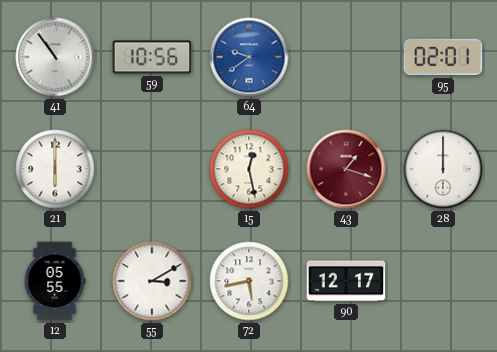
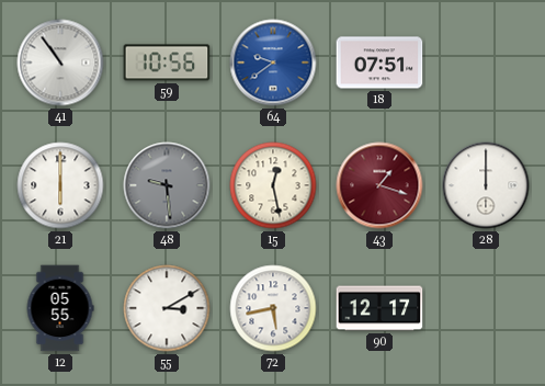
18: none -> 07:51 (379, 63)
95: 02:01 -> none (443, 57)
48: none -> 9:29 (167, 185)
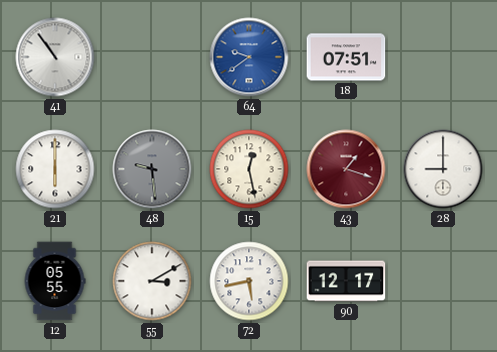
59: 10:56 -> none (167, 63)
28: 12:00 -> 9:00 (443, 169)
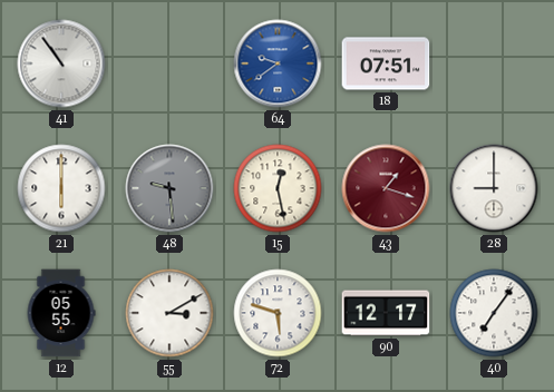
72: 5:43 -> 5:48 (278, 313)
40: none -> 7:06 (494, 313)
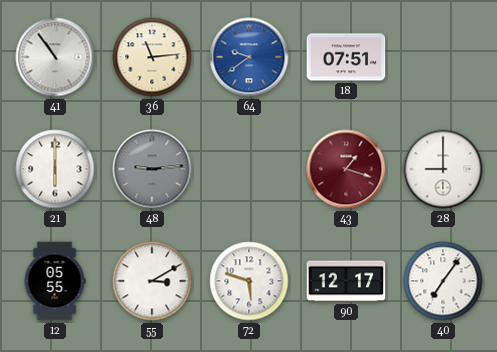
36: none -> 11:14 (152, 57)
48: 9:29 -> 9:14 (152, 169)
15: 12:28 -> none (278, 188)
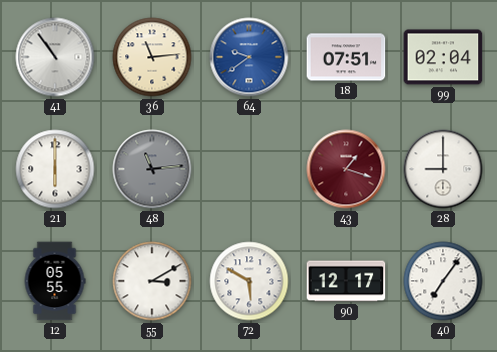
99: none -> 02:04 (443, 57)
48: 9:14 -> 11:14 (152, 169)
72: 5:48 -> 5:50 (249, 281)
